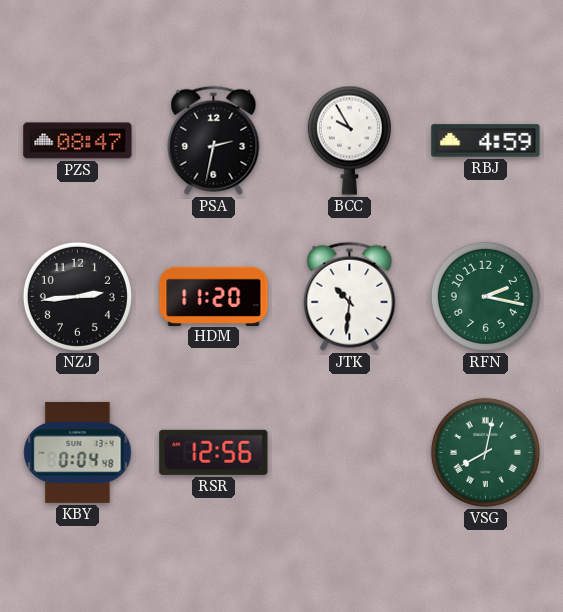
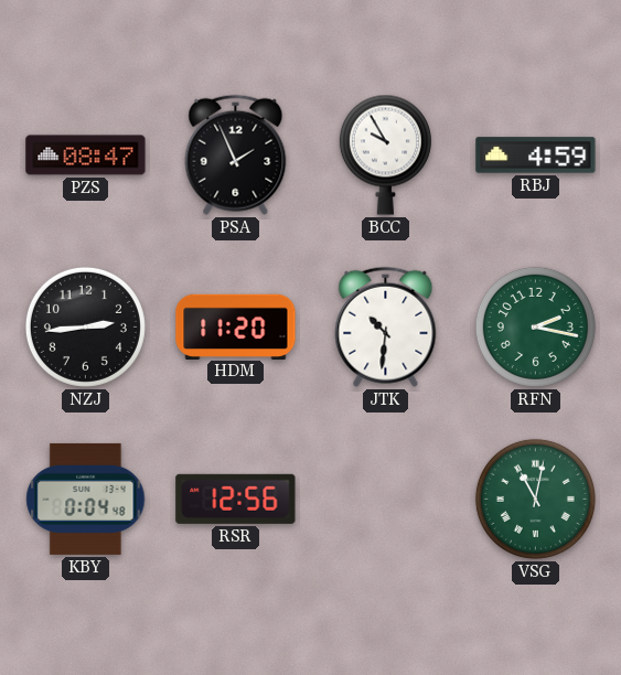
PSA: 2:32 -> 1:56 (236, 154)
VSG: 8:02 -> 11:02 (535, 499)
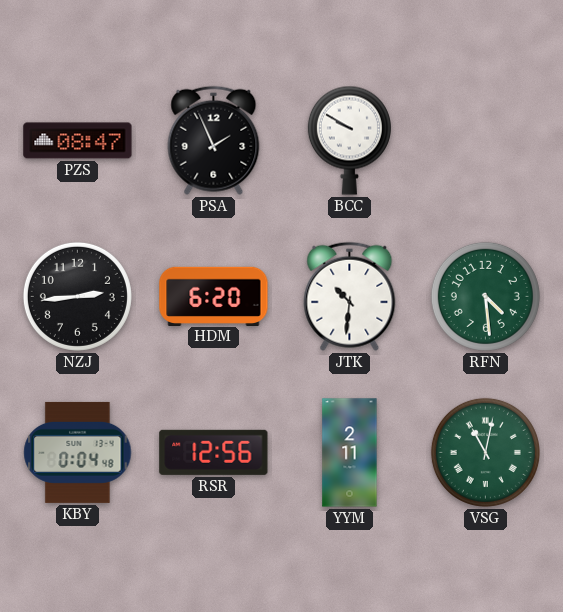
BCC: 9:55 -> 9:50 (349, 140)
RBJ: 4:59 -> none (536, 156)
HDM: 11:20 -> 6:20 (214, 296)
RFN: 2:17 -> 4:29 (485, 296)
YYM: none -> 2:11 (350, 453)
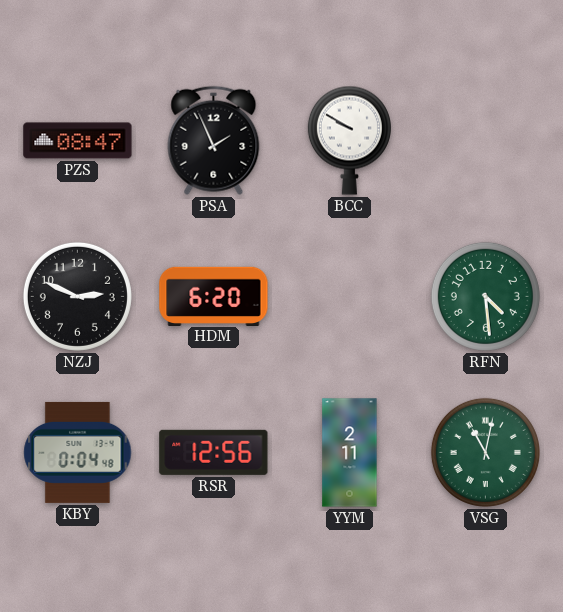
NZJ: 2:44 -> 2:49 (77, 296)
JTK: 10:31 -> none (350, 296)
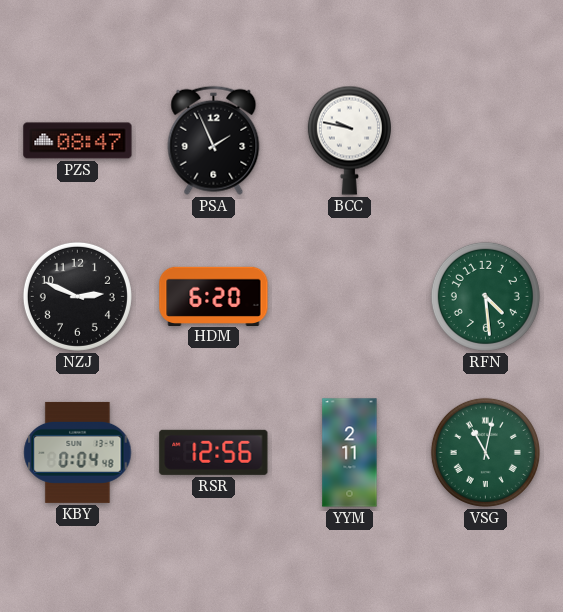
BCC: 9:50 -> 9:47 (349, 140)
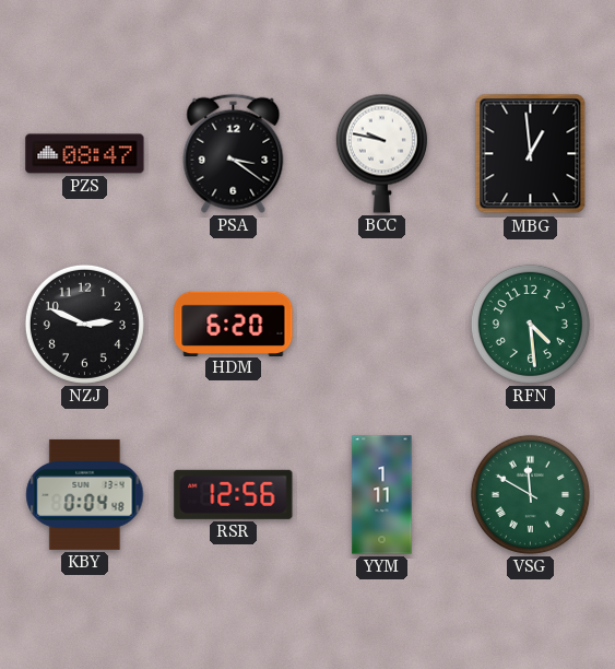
PSA: 1:56 -> 3:21 (234, 153)
MBG: none -> 12:59 (531, 154)
YYM: 2:11 -> 1:11 (382, 495)
VSG: 11:02 -> 11:50 (530, 494)
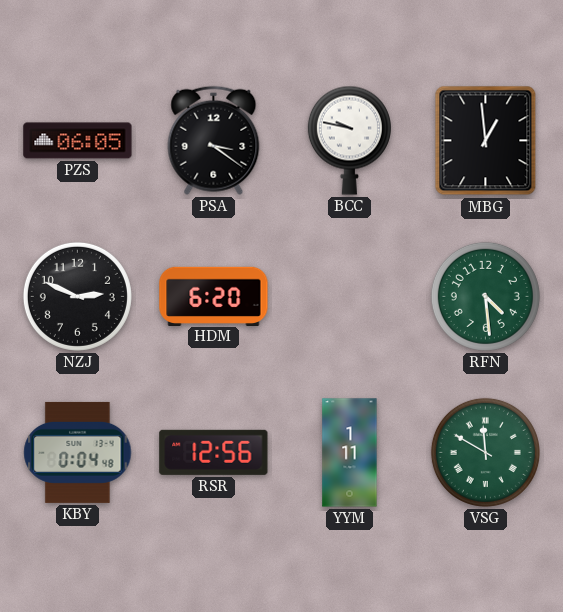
PZS: 08:47 -> 06:05 (78, 141)
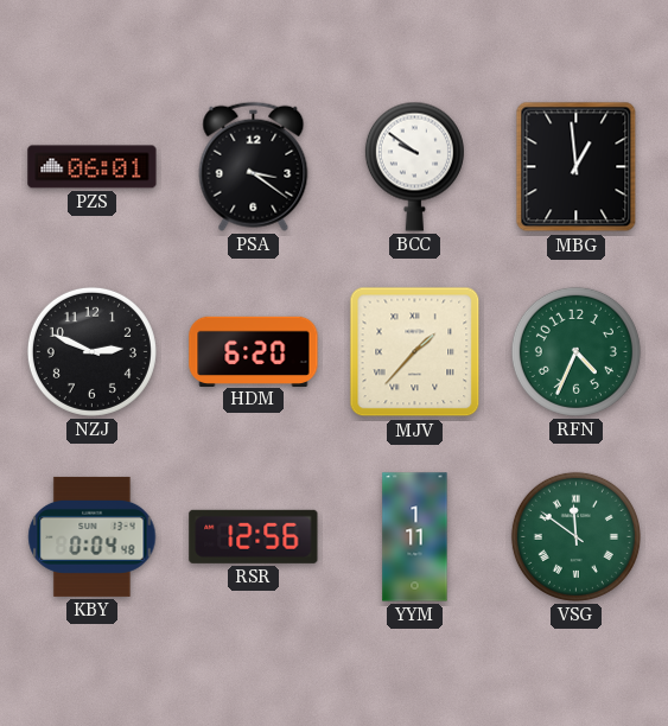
PZS: 06:05 -> 06:01 (93, 167)
BCC: 9:47 -> 9:51 (414, 166)
MJV: none -> 1:37 (415, 352)
RFN: 4:29 -> 4:34 (575, 351)
VSG: 11:50 -> 11:51 (575, 536)
